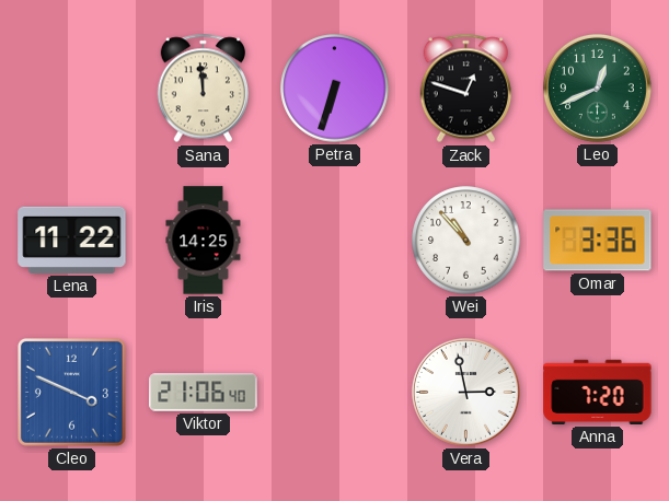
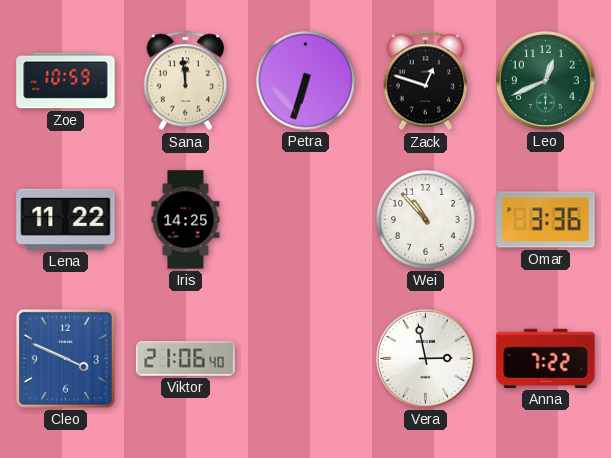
Zoe: none -> 10:59 (66, 81)
Anna: 7:20 -> 7:22 (546, 358)
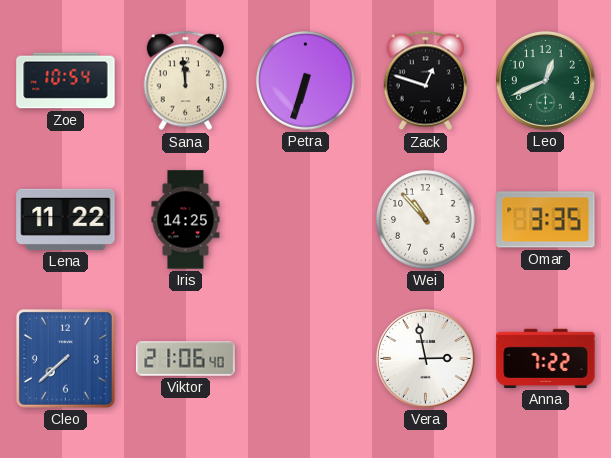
Zoe: 10:59 -> 10:54 (66, 81)
Omar: 3:36 -> 3:35 (546, 220)
Cleo: 3:49 -> 7:38 (65, 358)
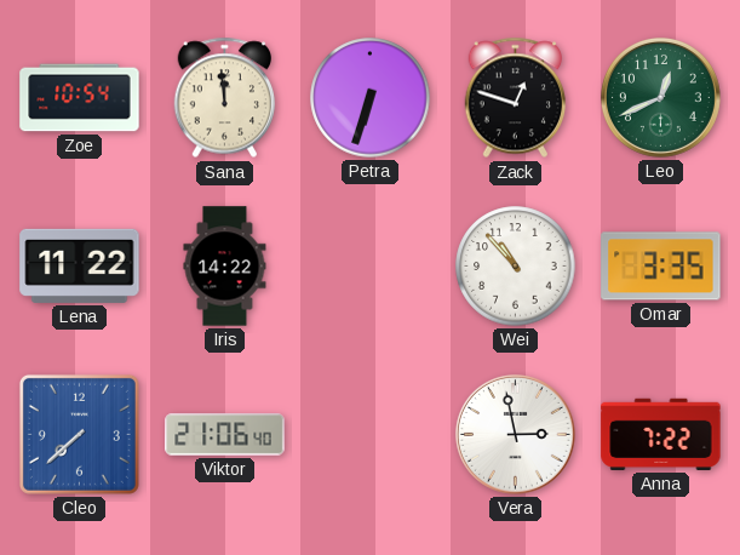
Iris: 14:25 -> 14:22 (225, 267)
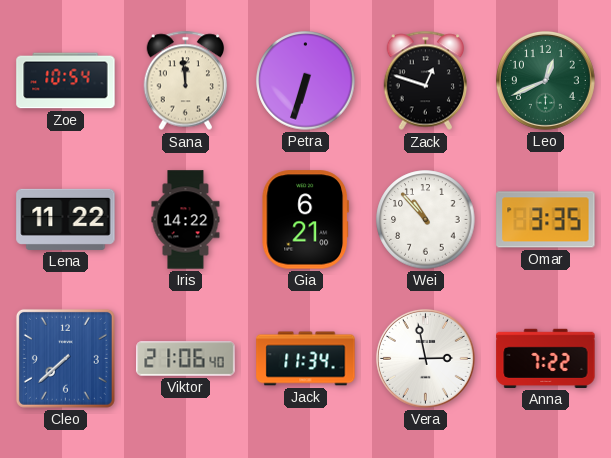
Gia: none -> 6:21 (305, 220)
Jack: none -> 11:34 (306, 359)
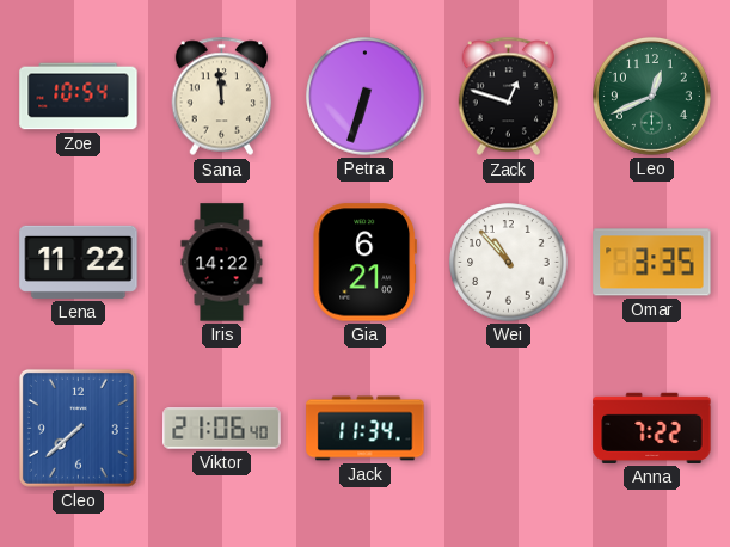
Vera: 2:58 -> none (425, 358)
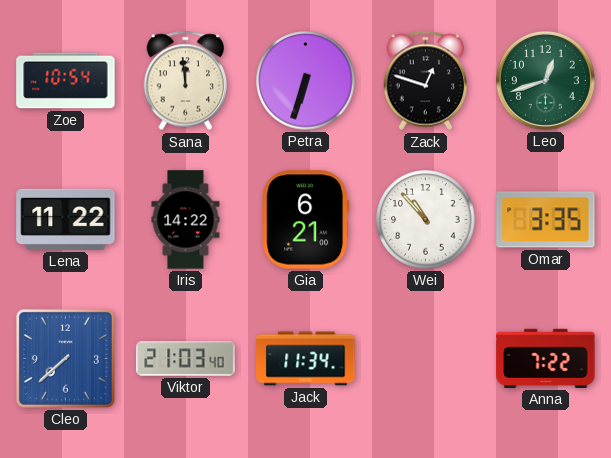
Leo: 12:41 -> 12:42 (545, 80)
Viktor: 21:06 -> 21:03 (186, 359)
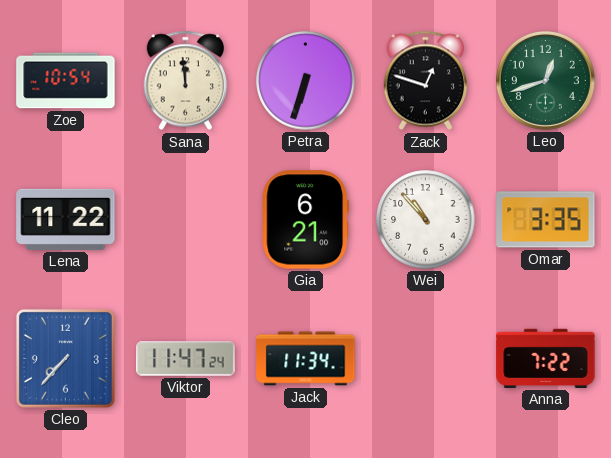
Iris: 14:22 -> none (186, 220)
Cleo: 7:38 -> 7:37 (65, 358)
Viktor: 21:03 -> 11:47 (186, 359)
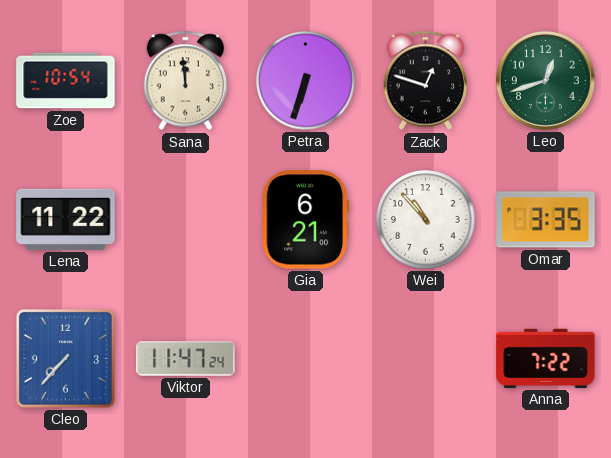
Jack: 11:34 -> none (306, 359)
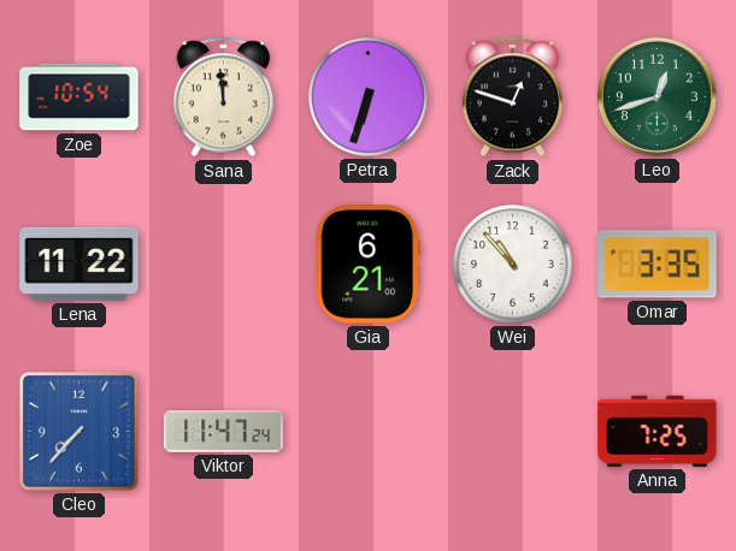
Anna: 7:22 -> 7:25 (658, 431)
